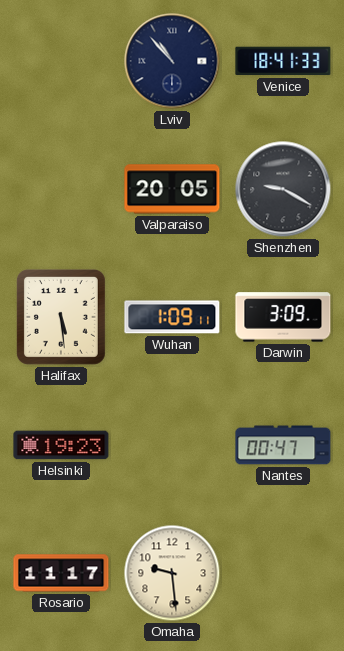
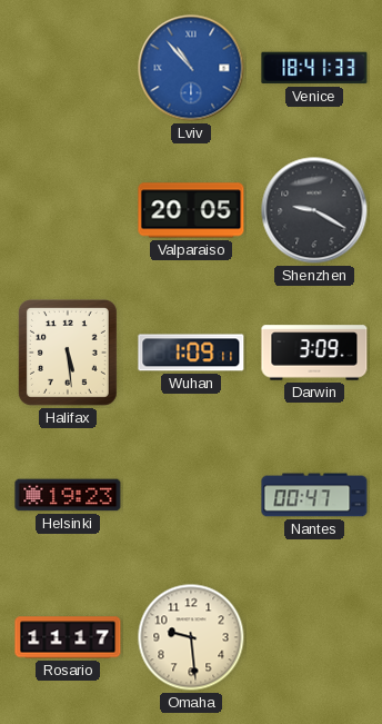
Lviv dial: navy -> blue (191, 68)
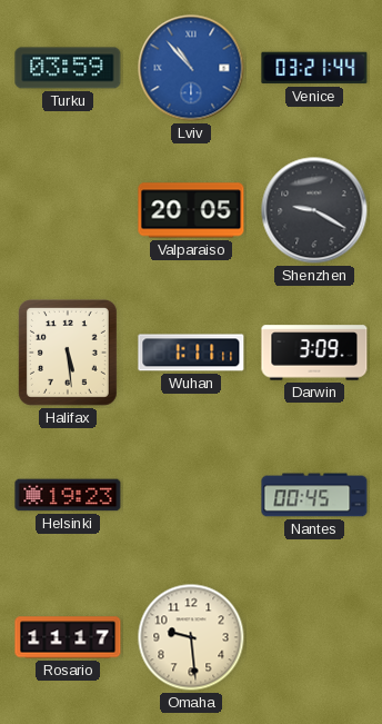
Turku: none -> 03:59 (68, 68)
Venice: 18:41 -> 03:21 (314, 68)
Wuhan: 1:09 -> 1:11 (191, 353)
Nantes: 00:47 -> 00:45 (314, 495)
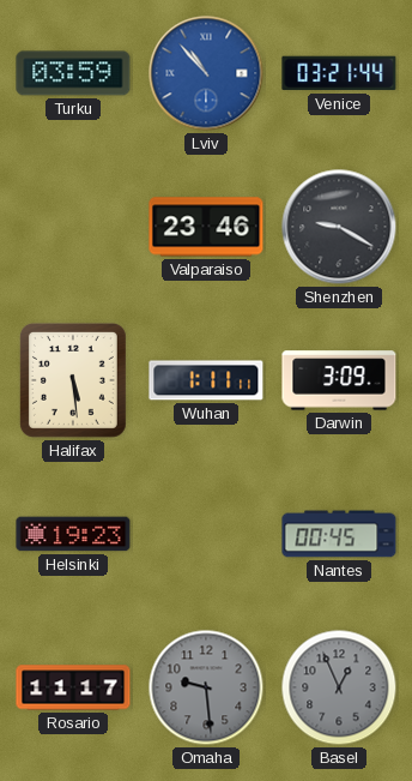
Valparaiso: 20:05 -> 23:46 (206, 227)
Omaha dial: cream -> grey (206, 687)
Basel: none -> 12:56 (339, 687)
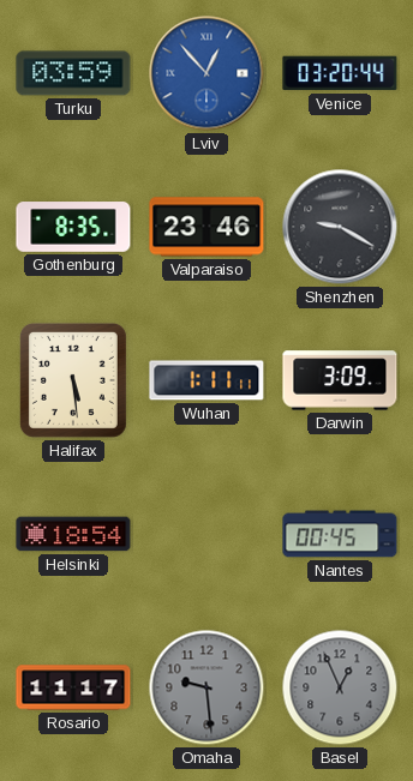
Lviv: 10:53 -> 12:53 (206, 73)
Venice: 03:21 -> 03:20 (340, 73)
Gothenburg: none -> 8:35 (73, 227)
Helsinki: 19:23 -> 18:54 (73, 534)
